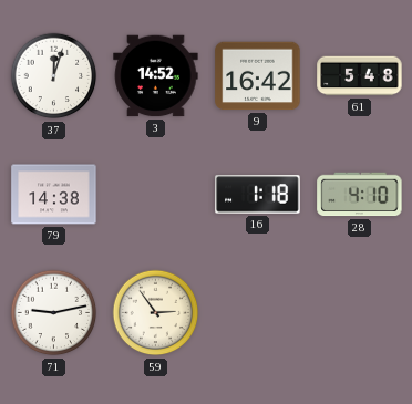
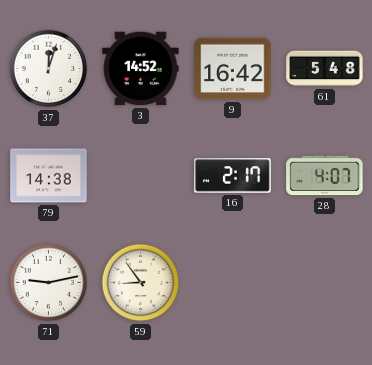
16: 1:18 -> 2:17 (233, 176)
28: 4:10 -> 4:07 (325, 176)
59: 2:54 -> 8:54 (141, 283)
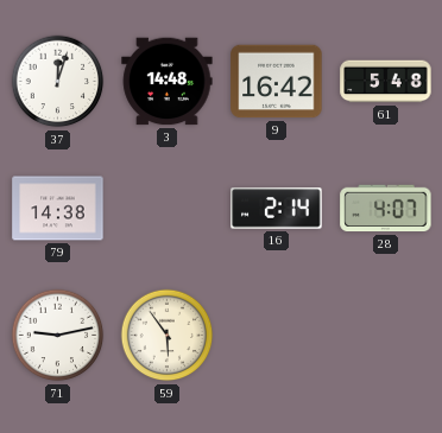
3: 14:52 -> 14:48 (168, 82)
16: 2:17 -> 2:14 (277, 209)
59: 8:54 -> 5:54 (168, 336)
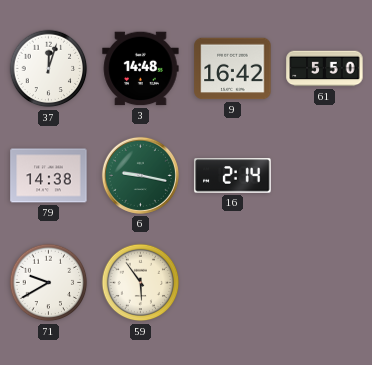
61: 5:48 -> 5:50 (325, 69)
6: none -> 9:17 (140, 175)
28: 4:07 -> none (386, 209)
71: 9:13 -> 9:40 (49, 283)
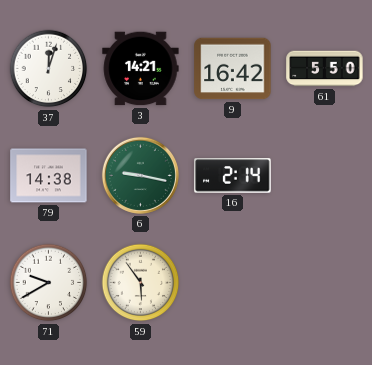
3: 14:48 -> 14:21 (141, 69)
